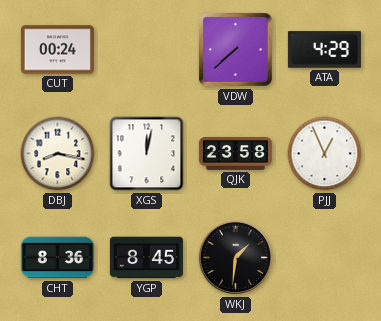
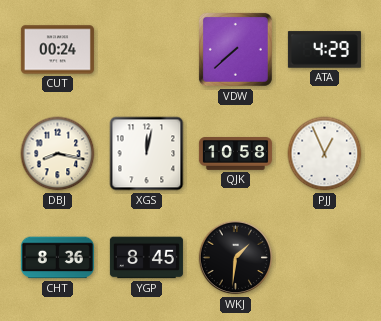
QJK: 23:58 -> 10:58 (235, 154)
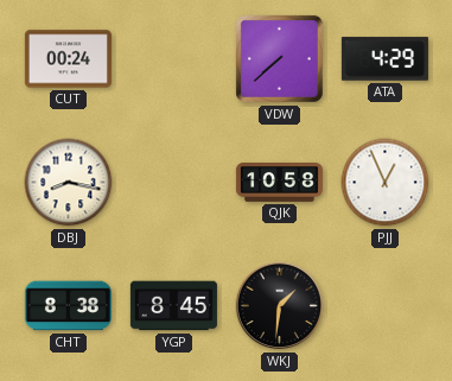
XGS: 12:02 -> none (147, 154)
CHT: 8:36 -> 8:38 (68, 306)
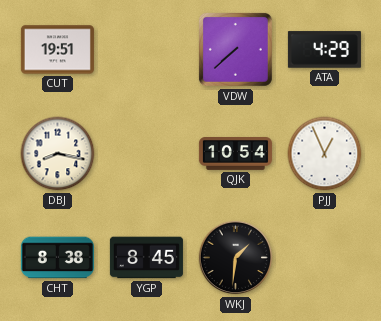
CUT: 00:24 -> 19:51 (57, 50)
QJK: 10:58 -> 10:54 (235, 154)
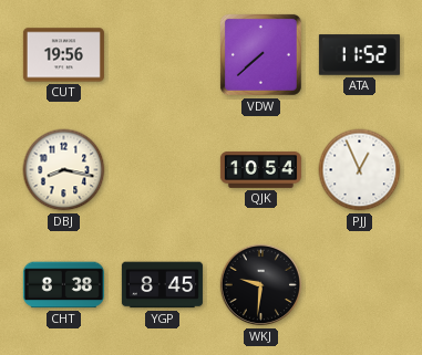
CUT: 19:51 -> 19:56 (63, 55)
ATA: 4:29 -> 11:52 (359, 55)
WKJ: 1:31 -> 9:31 (261, 285)
